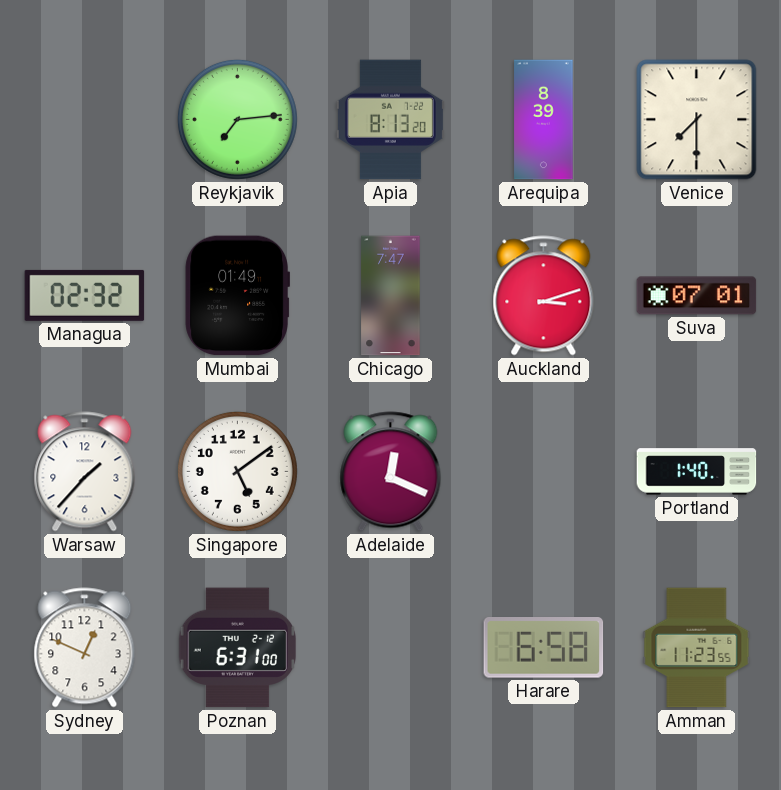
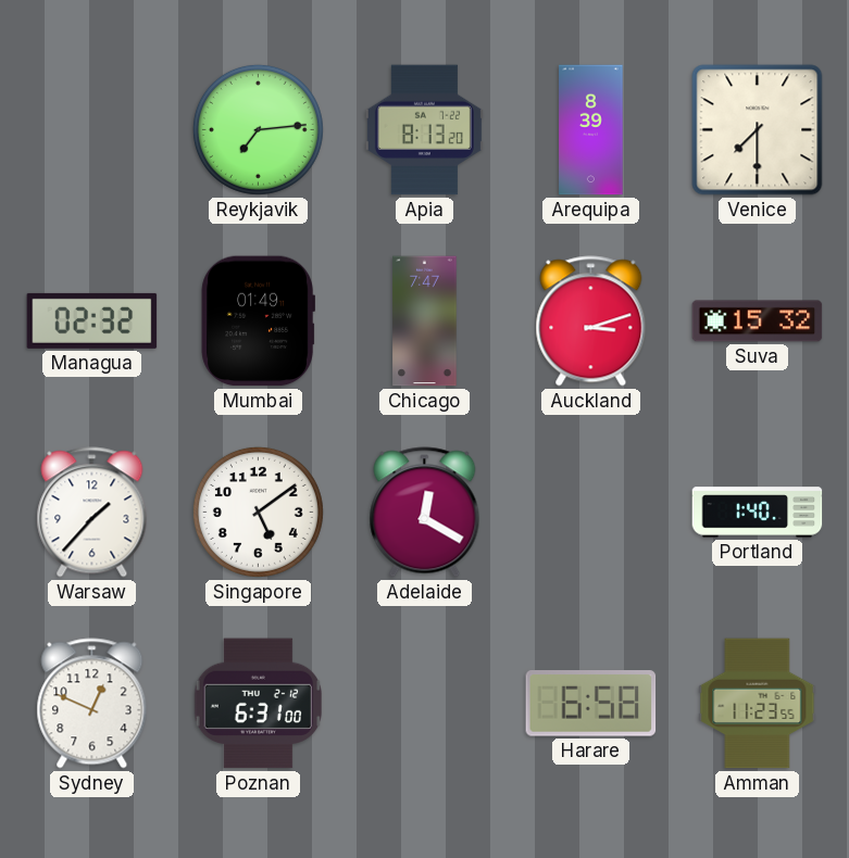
Suva: 07:01 -> 15:32 (758, 321)
Adelaide: 12:19 -> 12:20 (425, 513)
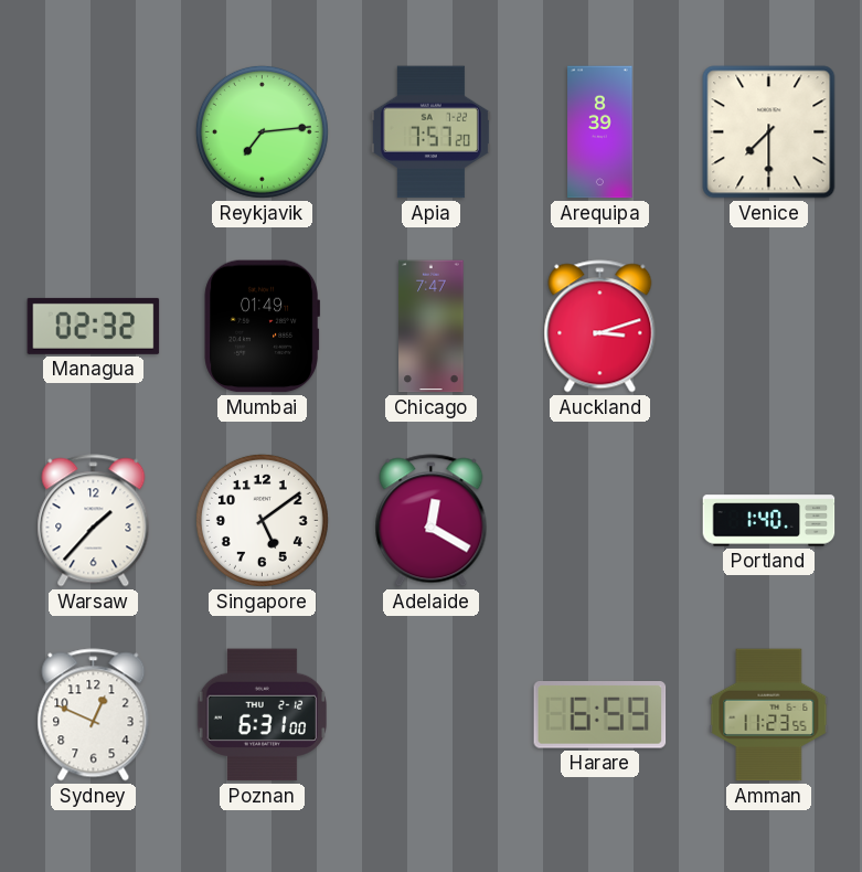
Apia: 8:13 -> 7:57 (430, 132)
Suva: 15:32 -> none (758, 321)
Harare: 6:58 -> 6:59 (600, 715)
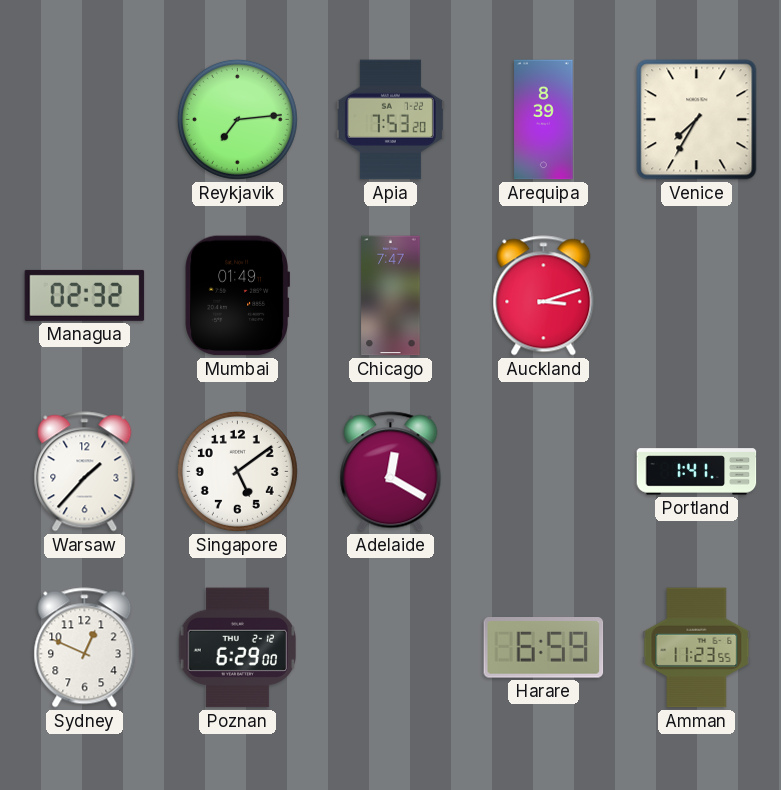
Apia: 7:57 -> 7:53 (390, 120)
Venice: 7:30 -> 7:35 (697, 120)
Portland: 1:40 -> 1:41 (697, 472)
Poznan: 6:31 -> 6:29 (237, 648)
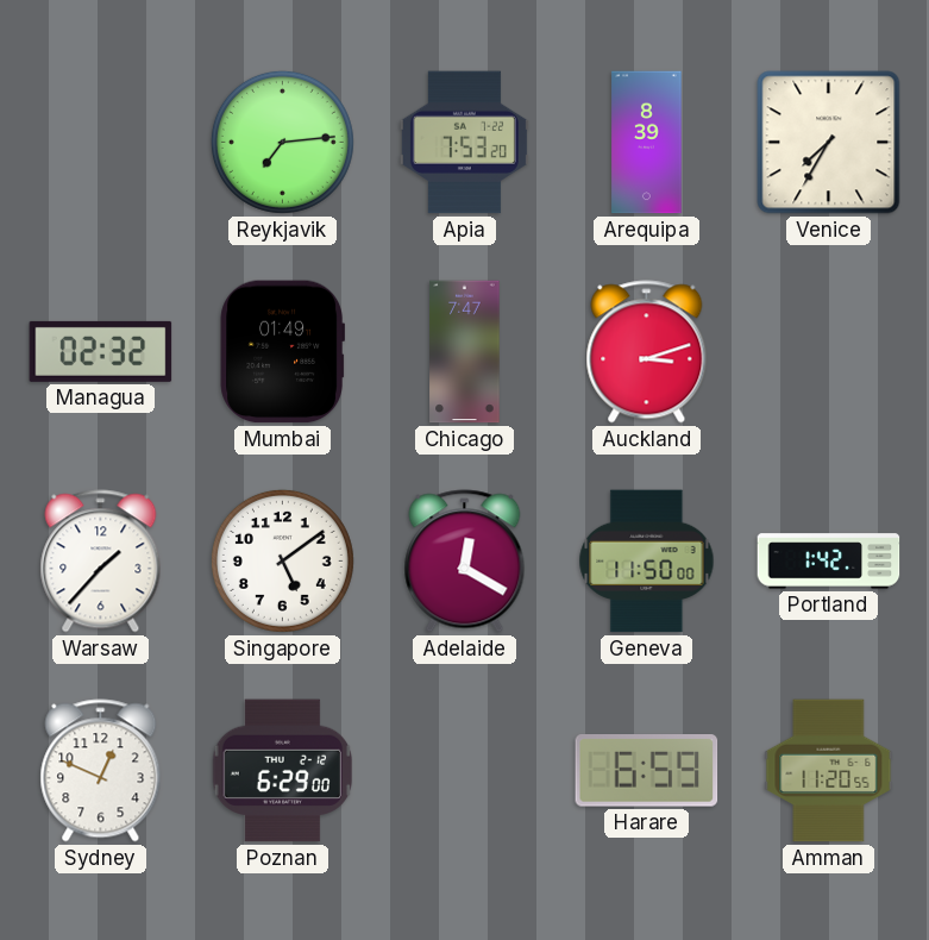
Geneva: none -> 11:50 (647, 562)
Portland: 1:41 -> 1:42 (829, 562)
Amman: 11:23 -> 11:20 (829, 771)
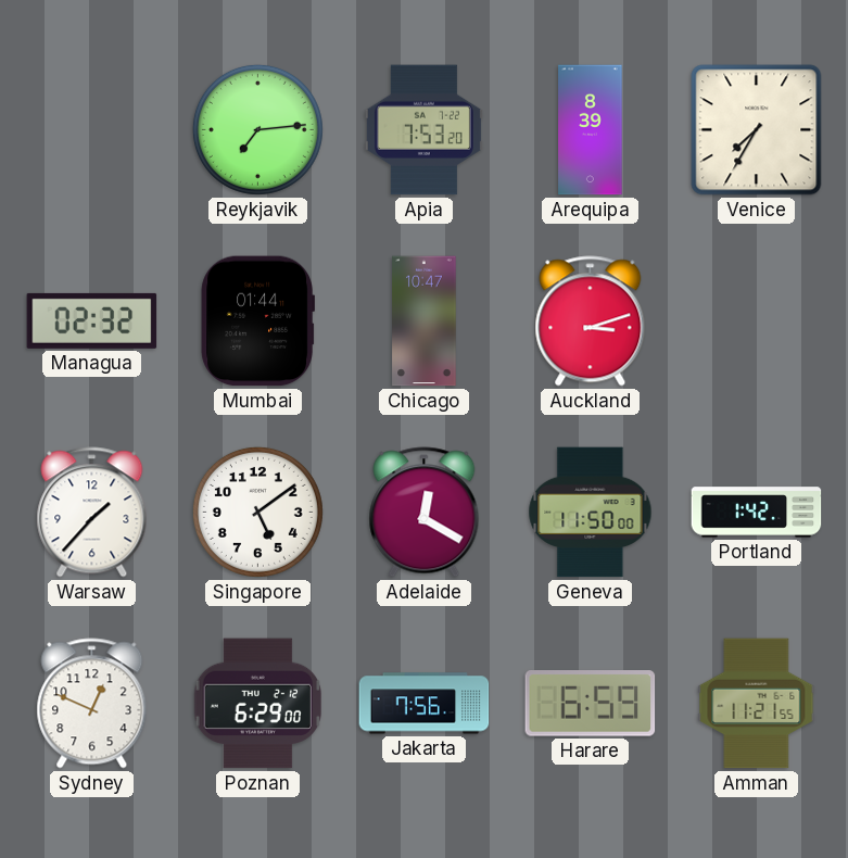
Mumbai: 01:49 -> 01:44 (257, 321)
Chicago: 7:47 -> 10:47 (425, 321)
Jakarta: none -> 7:56 (425, 704)
Amman: 11:20 -> 11:21 (757, 704)
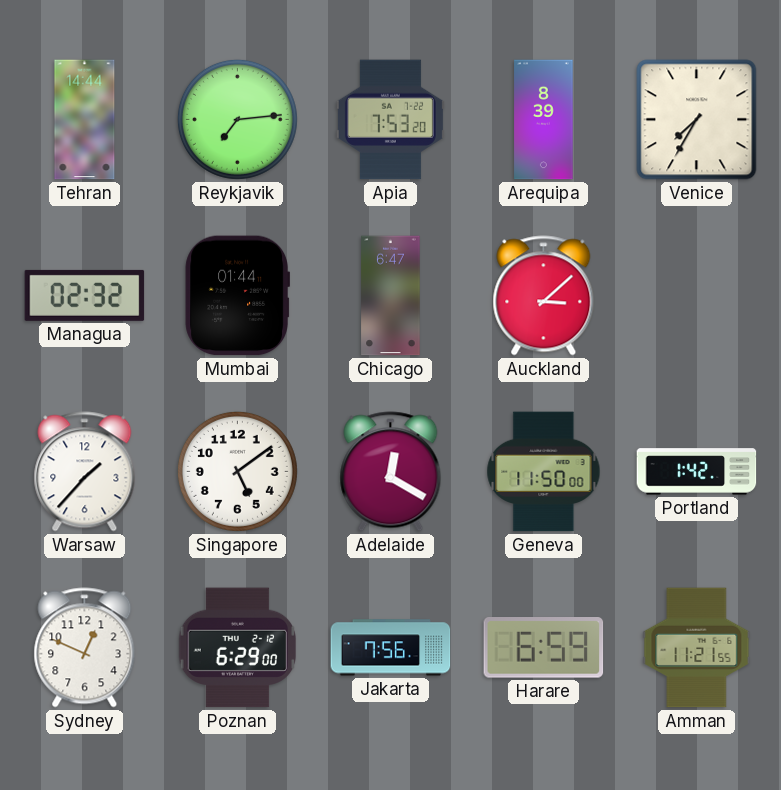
Tehran: none -> 14:44 (85, 120)
Chicago: 10:47 -> 6:47 (391, 296)
Auckland: 3:12 -> 3:08 (544, 296)
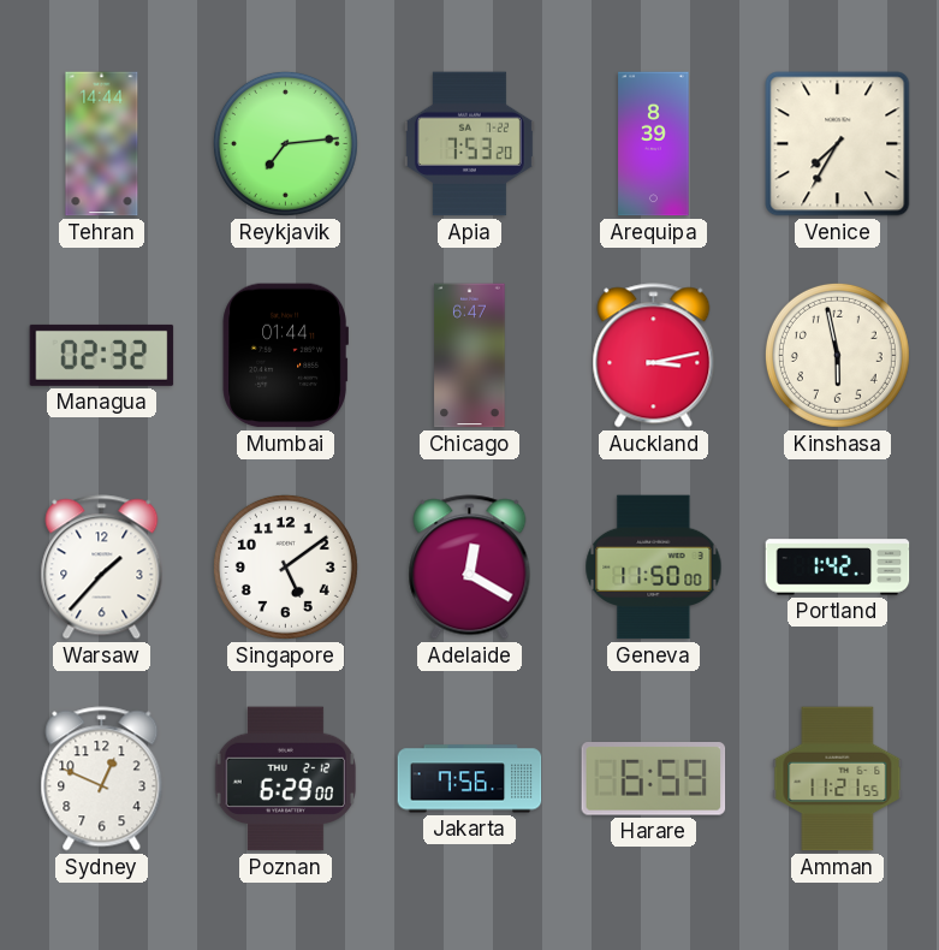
Auckland: 3:08 -> 3:13 (654, 356)
Kinshasa: none -> 5:58 (837, 355)
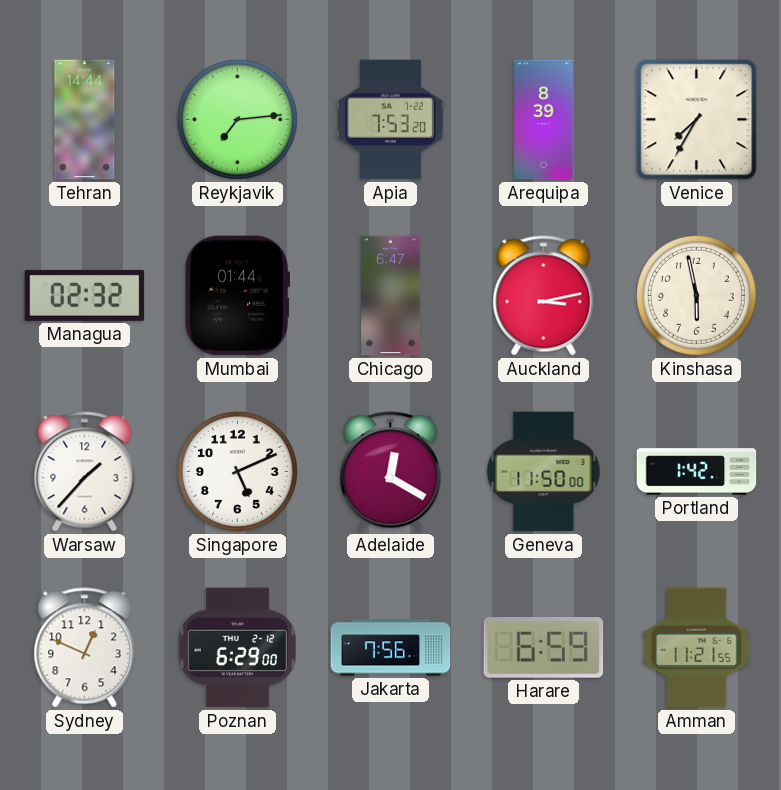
Singapore: 5:09 -> 5:11 (237, 471)
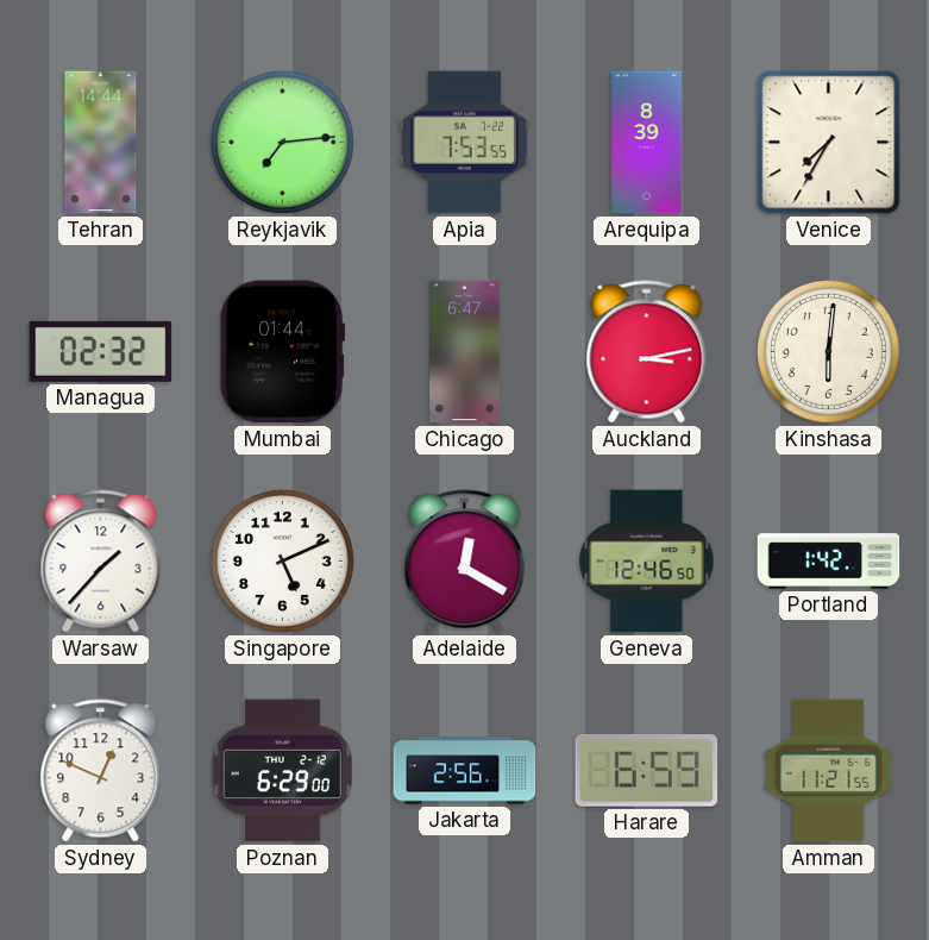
Apia: 7:53:20 -> 7:53:55 (464, 143)
Kinshasa: 5:58 -> 6:01 (828, 351)
Geneva: 11:50 -> 12:46 (647, 562)
Jakarta: 7:56 -> 2:56 (465, 771)
